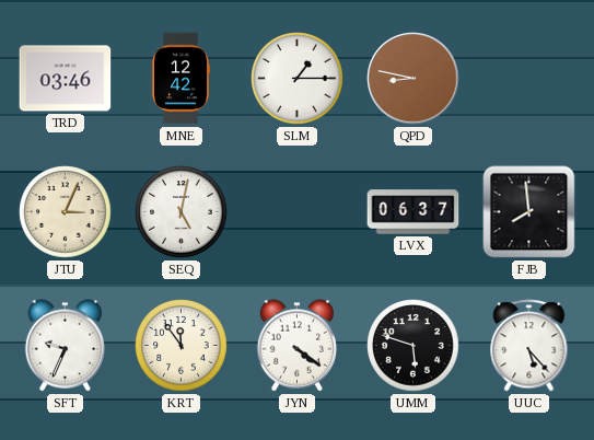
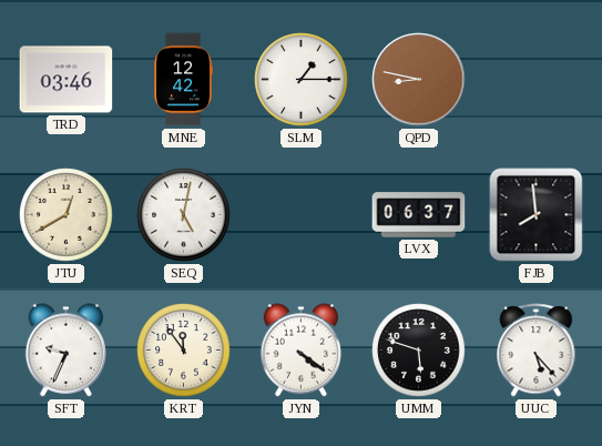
JTU: 3:04 -> 12:40 (67, 215)
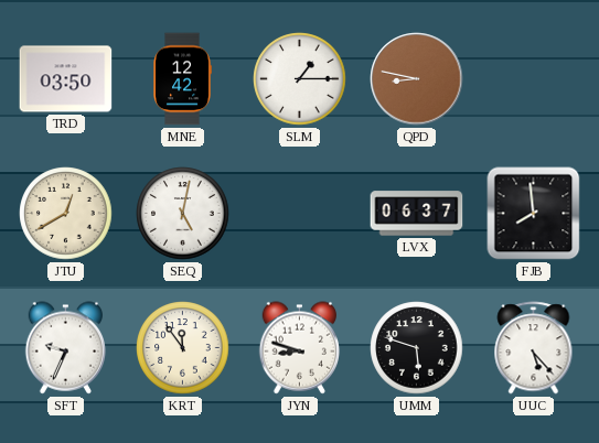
TRD: 03:46 -> 03:50 (66, 79)
JYN: 4:21 -> 8:48 (300, 348)
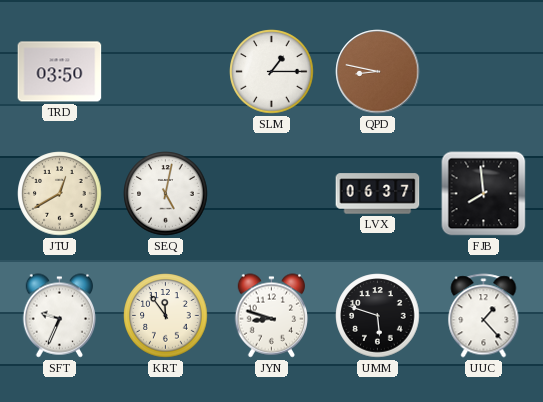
MNE: 12:42 -> none (183, 79)
UUC: 5:23 -> 1:23 (484, 316)
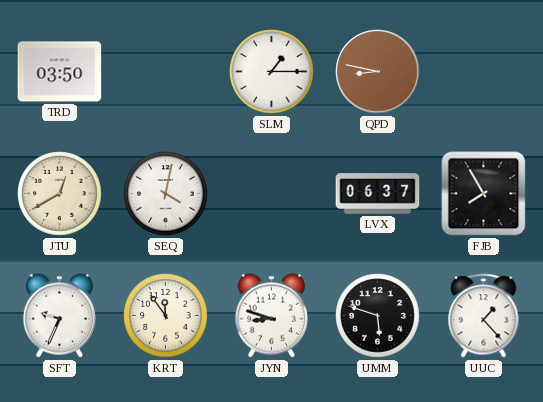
SEQ: 5:02 -> 4:02 (166, 194)
FJB: 7:59 -> 7:55 (484, 194)
